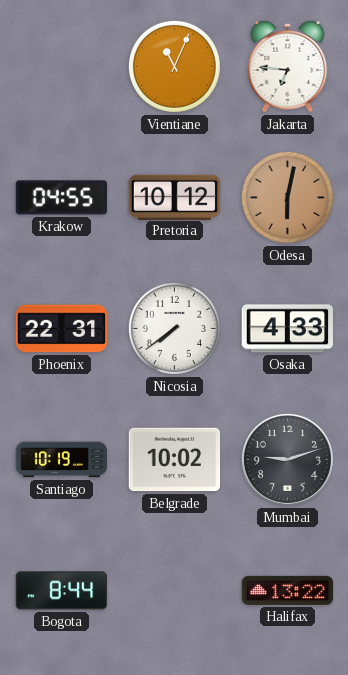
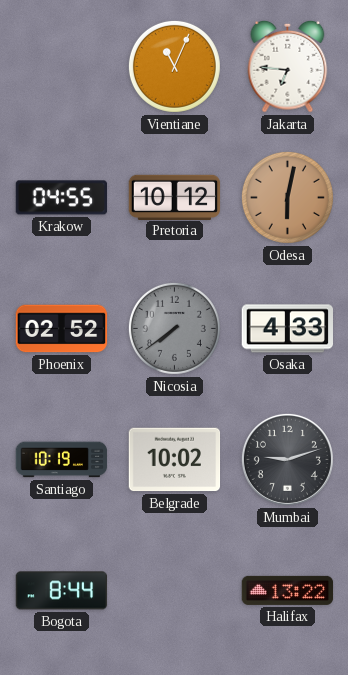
Phoenix: 22:31 -> 02:52 (62, 329)
Nicosia dial: white -> grey (174, 328)
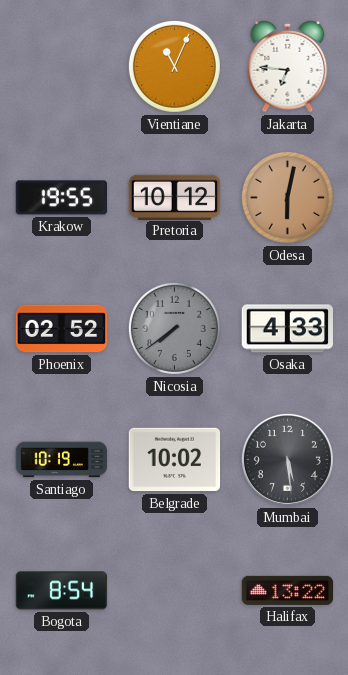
Krakow: 04:55 -> 19:55 (62, 198)
Mumbai: 9:12 -> 5:29 (287, 459)
Bogota: 8:44 -> 8:54 (62, 591)
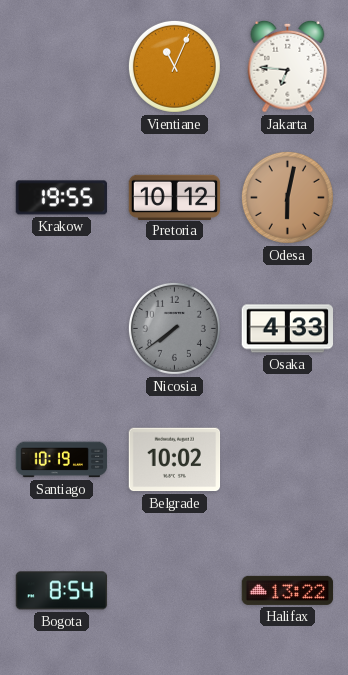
Phoenix: 02:52 -> none (62, 329)
Mumbai: 5:29 -> none (287, 459)
